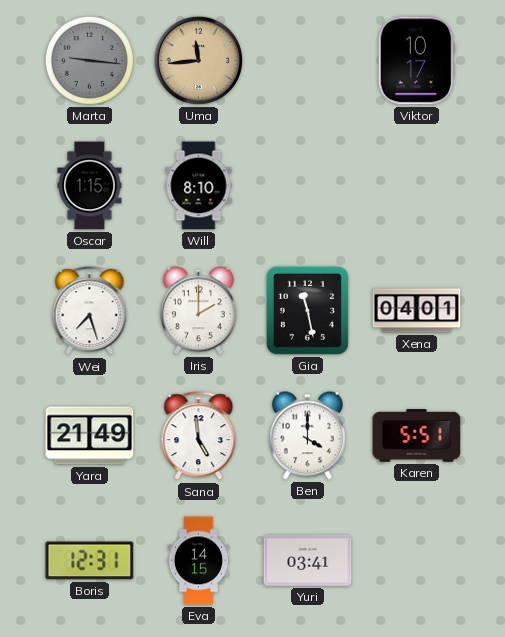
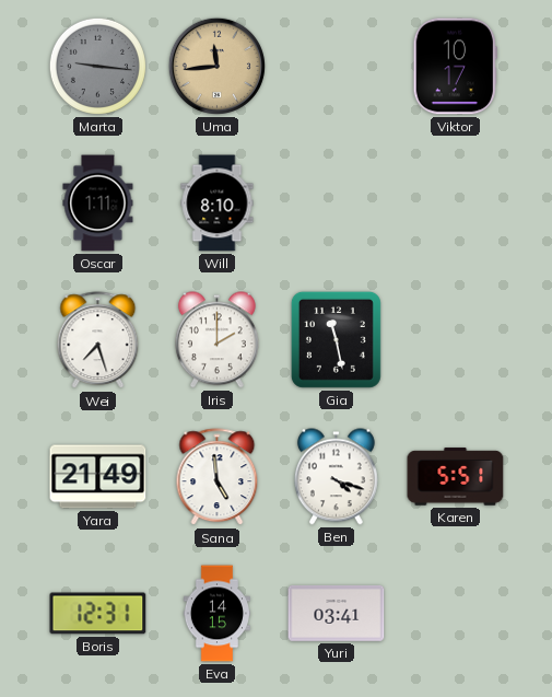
Oscar: 1:15 -> 1:11 (98, 204)
Xena: 04:01 -> none (417, 311)
Ben: 4:00 -> 4:18 (336, 477)
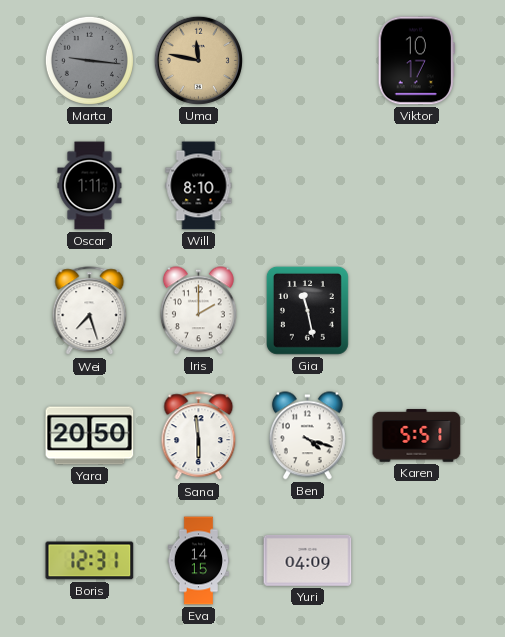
Uma: 11:44 -> 11:47 (198, 60)
Yara: 21:49 -> 20:50 (90, 436)
Sana: 4:59 -> 5:59 (199, 436)
Yuri: 03:41 -> 04:09 (308, 560)
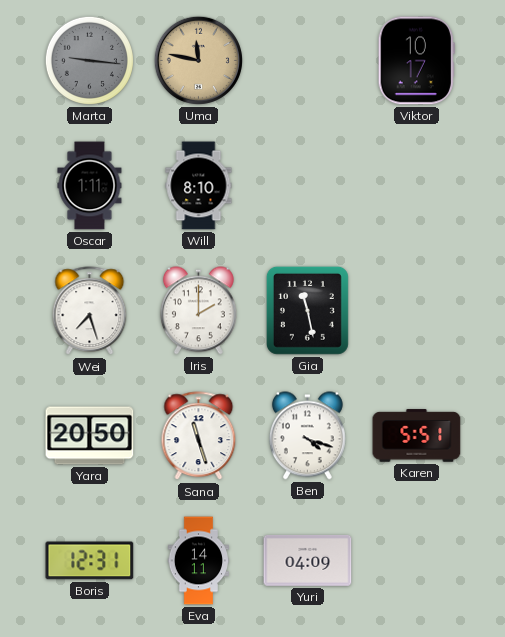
Sana: 5:59 -> 11:27 (199, 436)
Eva: 14:15 -> 14:11 (199, 561)
